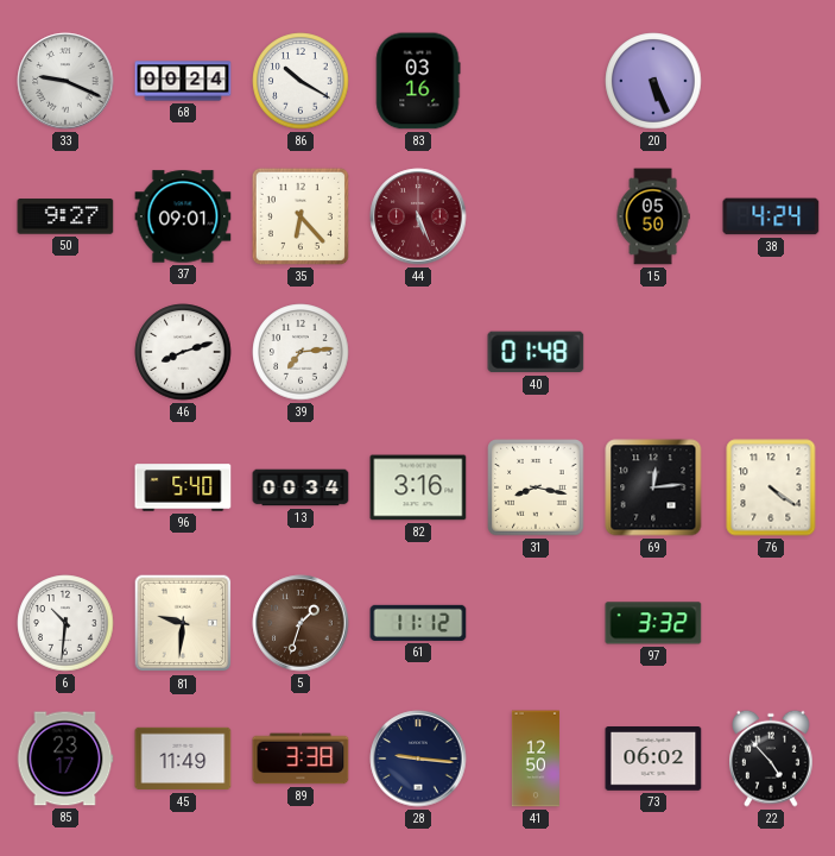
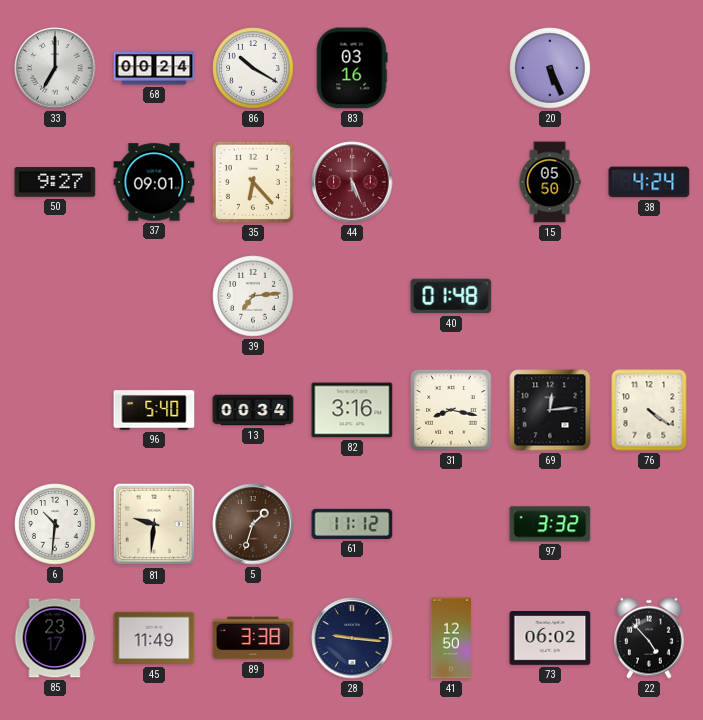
33: 9:19 -> 7:00 (55, 68)
46: 8:12 -> none (183, 352)
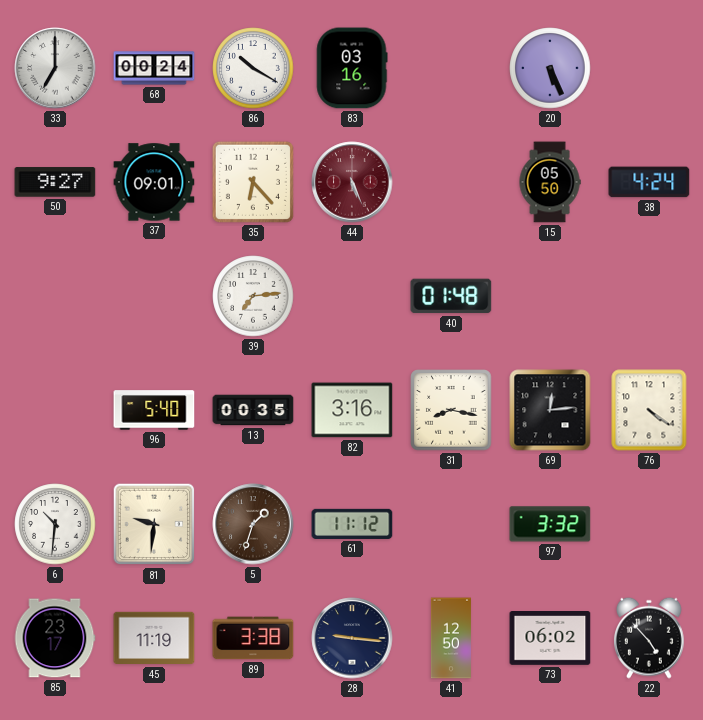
13: 00:34 -> 00:35 (253, 410)
45: 11:49 -> 11:19 (154, 638)
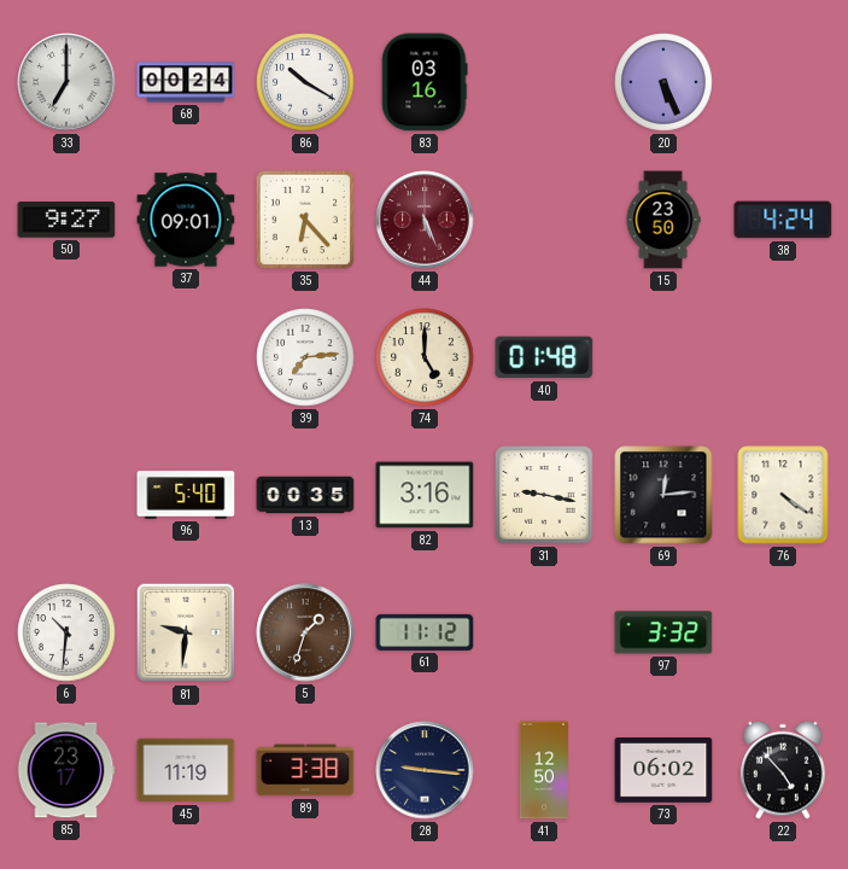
15: 05:50 -> 23:50 (663, 220)
74: none -> 5:00 (425, 357)
31: 8:17 -> 9:17 (544, 495)
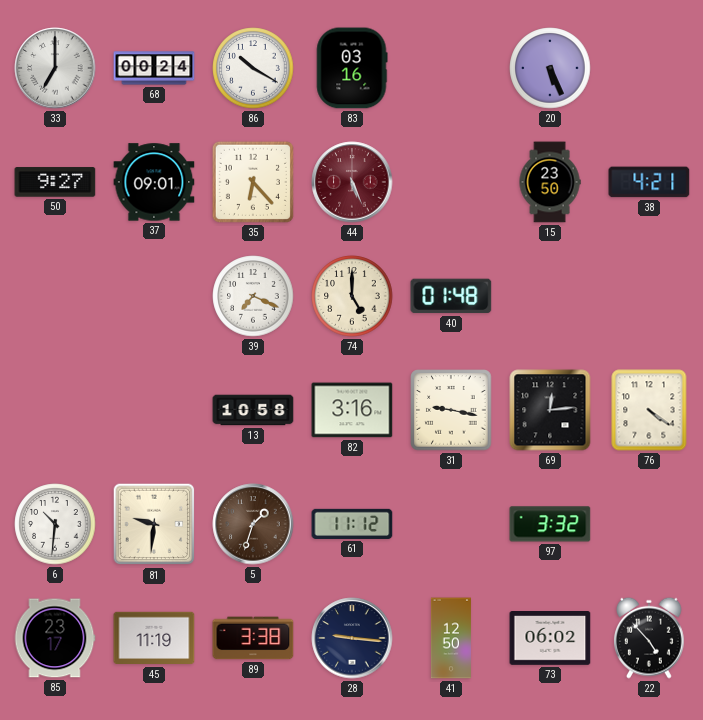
38: 4:24 -> 4:21 (649, 182)
39: 7:14 -> 7:19 (253, 296)
96: 5:40 -> none (186, 495)
13: 00:35 -> 10:58 (253, 410)
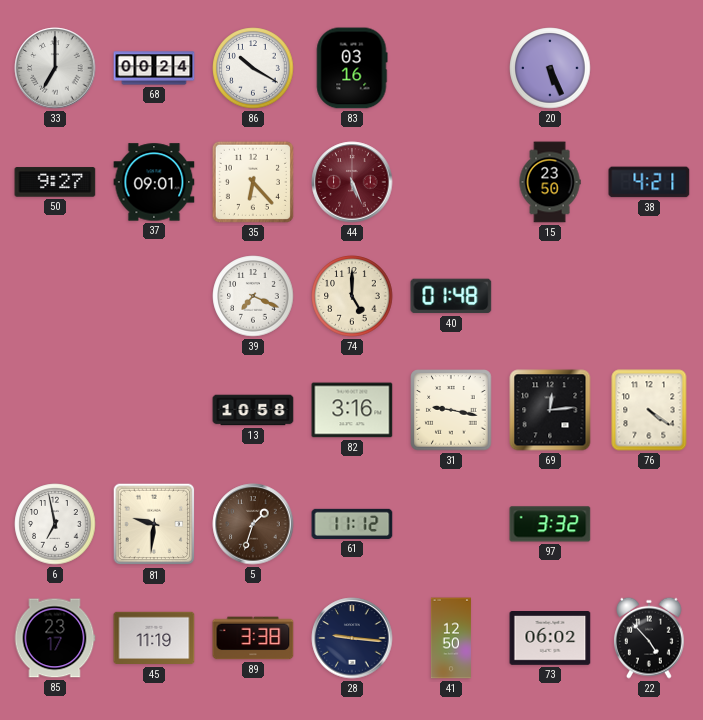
6: 10:31 -> 6:58 (55, 524)
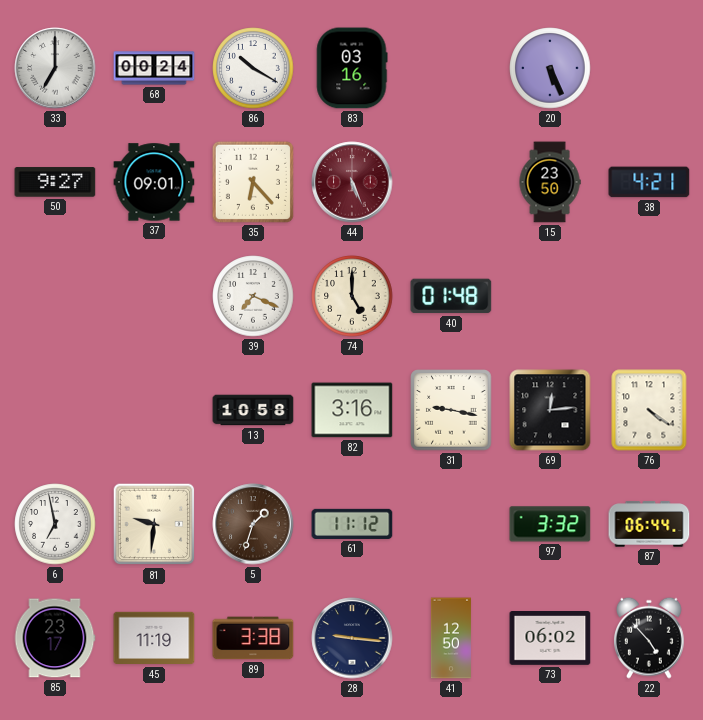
87: none -> 06:44 (649, 524)
